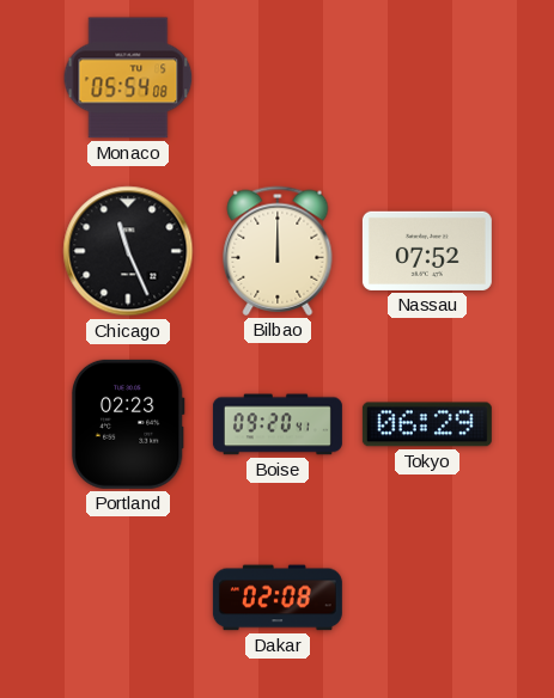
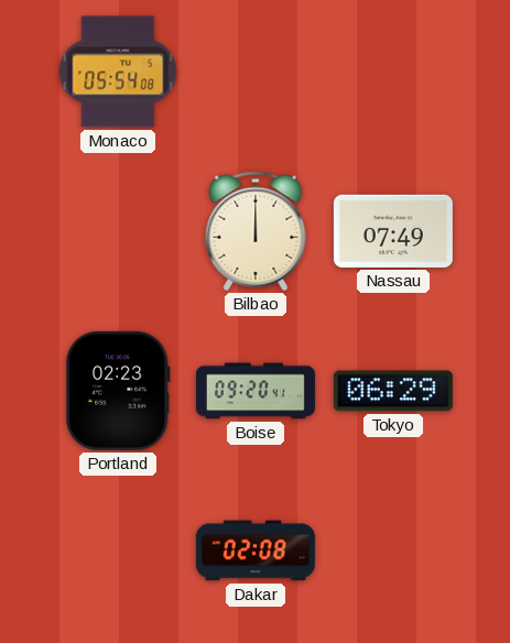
Chicago: 11:26 -> none (128, 251)
Nassau: 07:52 -> 07:49 (393, 231)
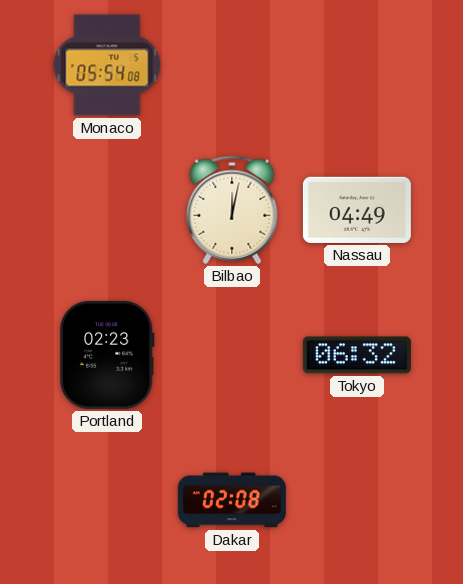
Bilbao: 12:00 -> 12:02 (232, 210)
Nassau: 07:49 -> 04:49 (357, 210)
Boise: 09:20 -> none (256, 391)
Tokyo: 06:29 -> 06:32 (357, 355)
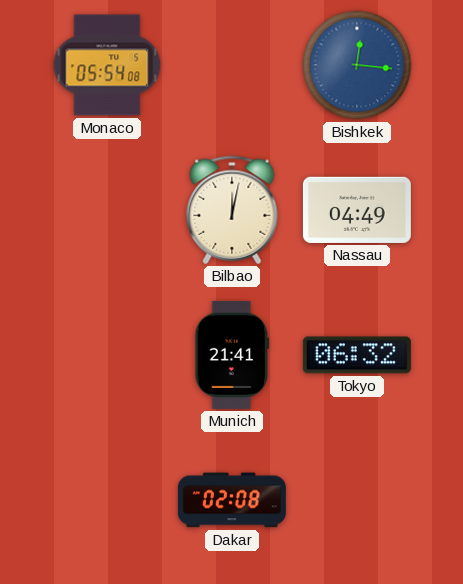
Bishkek: none -> 12:16 (357, 65)
Portland: 02:23 -> none (107, 355)
Munich: none -> 21:41 (232, 355)
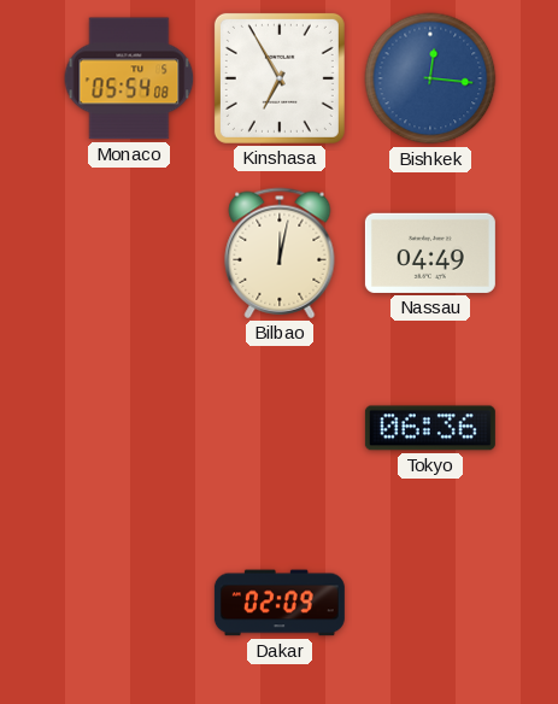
Kinshasa: none -> 6:55 (280, 78)
Munich: 21:41 -> none (232, 355)
Tokyo: 06:32 -> 06:36 (430, 428)
Dakar: 02:08 -> 02:09 (280, 603)
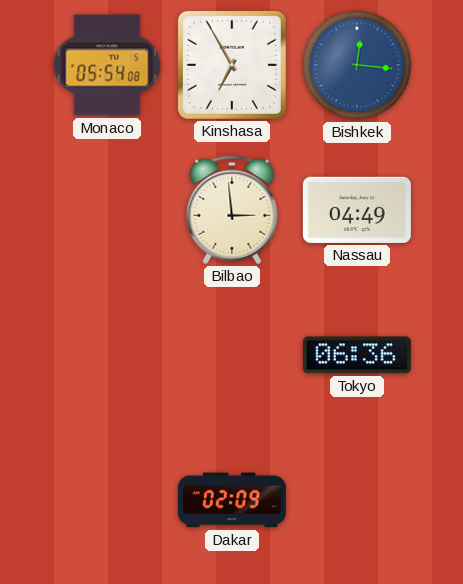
Bilbao: 12:02 -> 2:59 (232, 210)
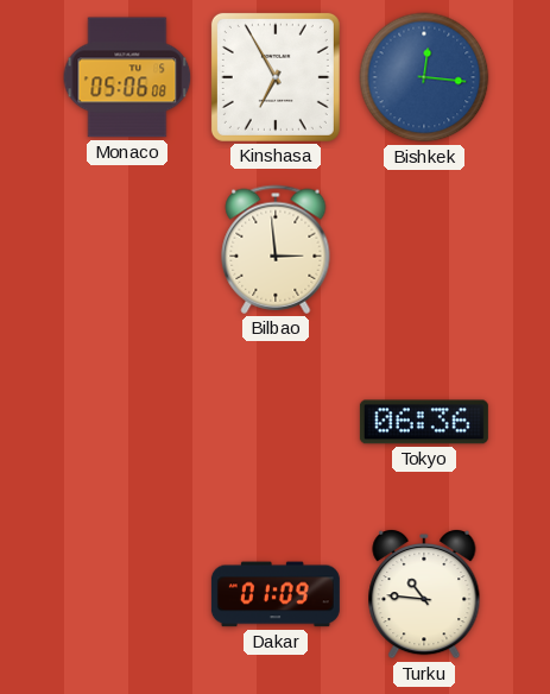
Monaco: 05:54 -> 05:06 (127, 77)
Nassau: 04:49 -> none (357, 210)
Dakar: 02:09 -> 01:09 (276, 594)
Turku: none -> 10:46 (424, 594)
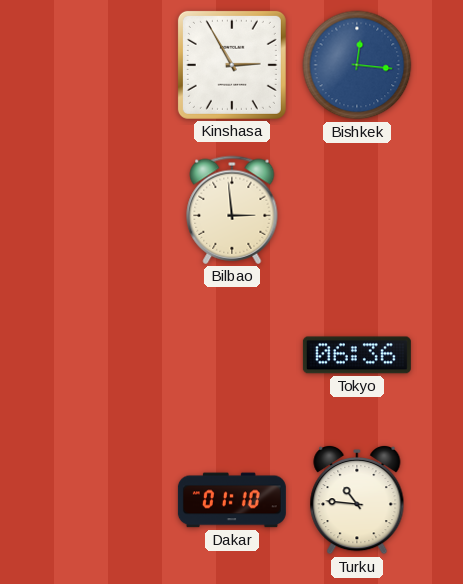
Monaco: 05:06 -> none (127, 77)
Kinshasa: 6:55 -> 2:55 (232, 65)
Dakar: 01:09 -> 01:10 (232, 500)
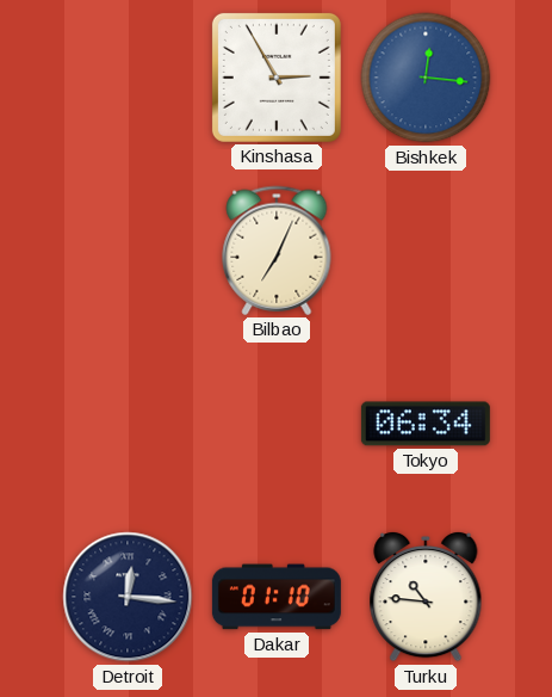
Bilbao: 2:59 -> 7:04 (277, 251)
Tokyo: 06:36 -> 06:34 (426, 424)
Detroit: none -> 12:16 (128, 597)
